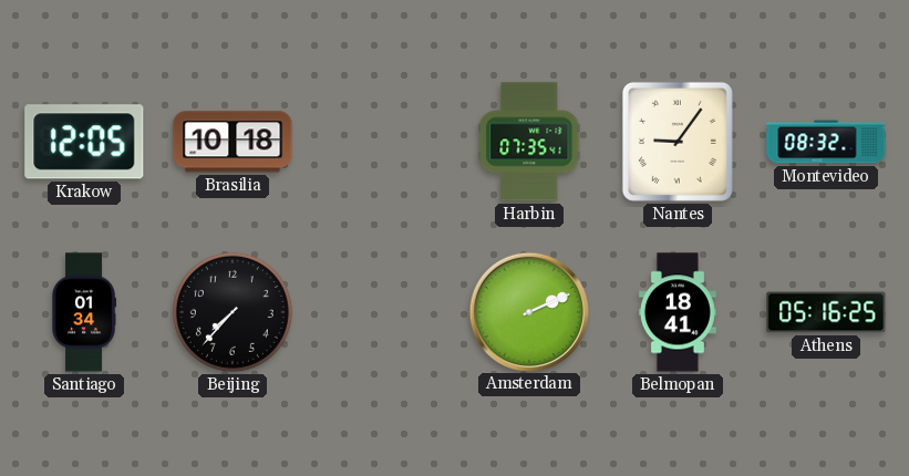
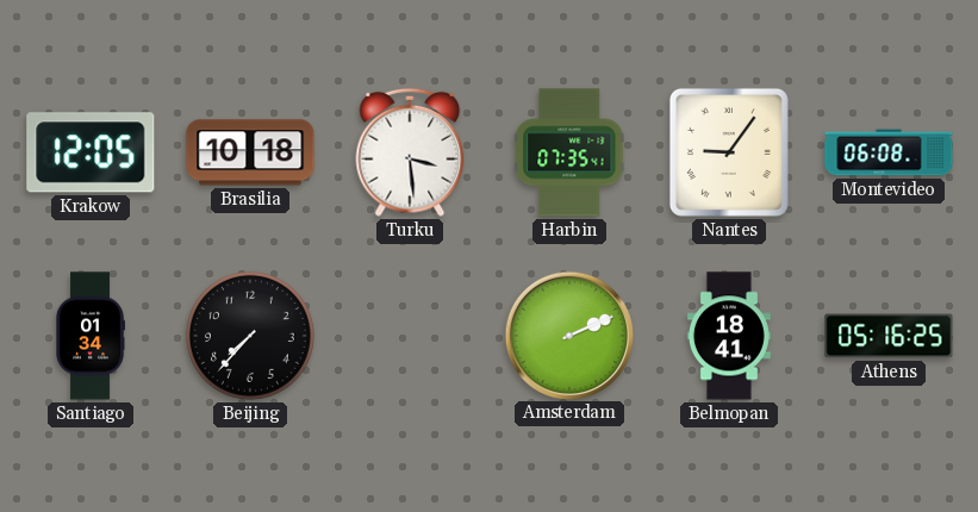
Turku: none -> 3:29 (410, 152)
Montevideo: 08:32 -> 06:08 (889, 152)
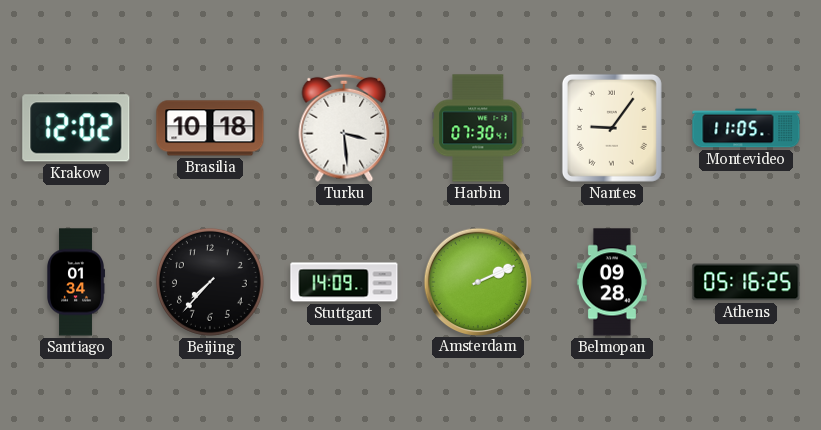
Krakow: 12:05 -> 12:02 (76, 128)
Harbin: 07:35 -> 07:30 (478, 128)
Montevideo: 06:08 -> 11:05 (746, 128)
Stuttgart: none -> 14:09 (344, 282)
Belmopan: 18:41 -> 09:28 (612, 282)
